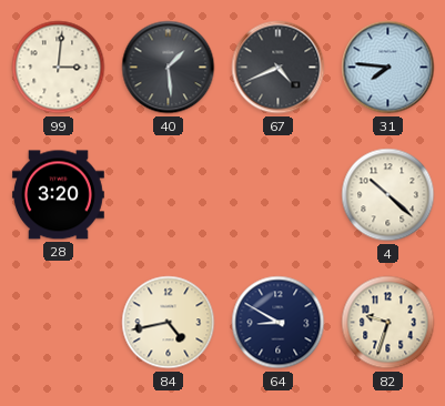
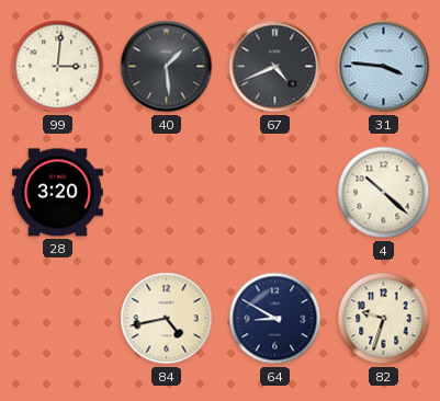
31: 7:46 -> 3:46 (384, 67)
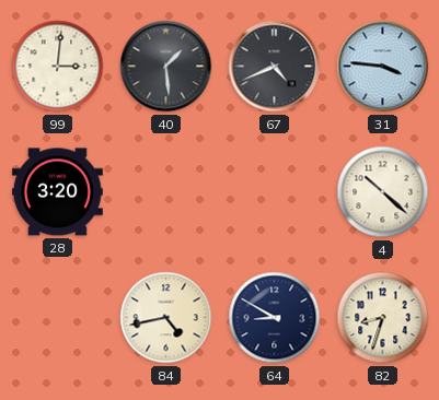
82: 9:33 -> 8:33 (383, 318)
